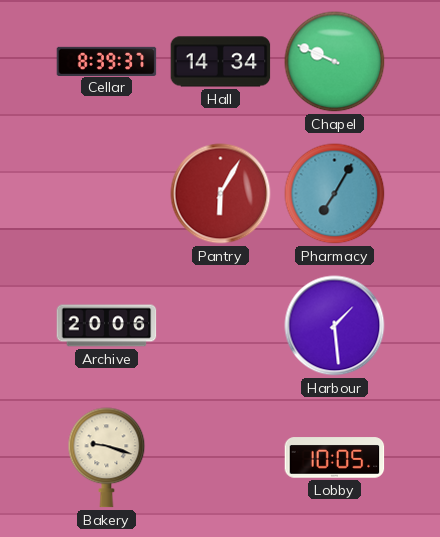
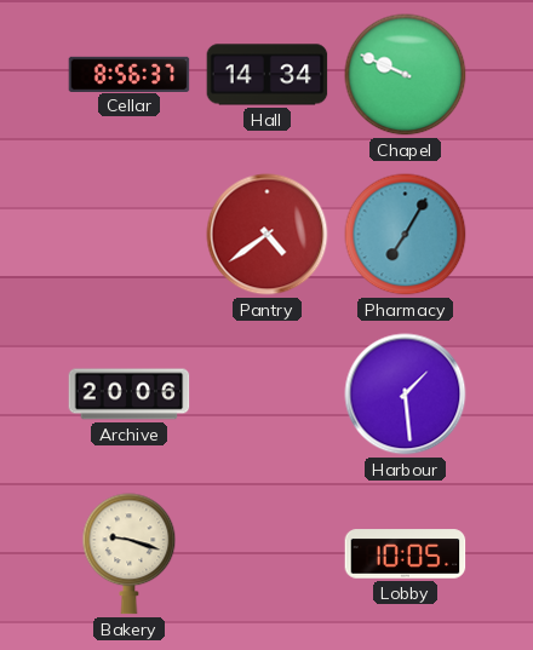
Cellar: 8:39 -> 8:56 (130, 74)
Pantry: 6:05 -> 4:39 (268, 235)
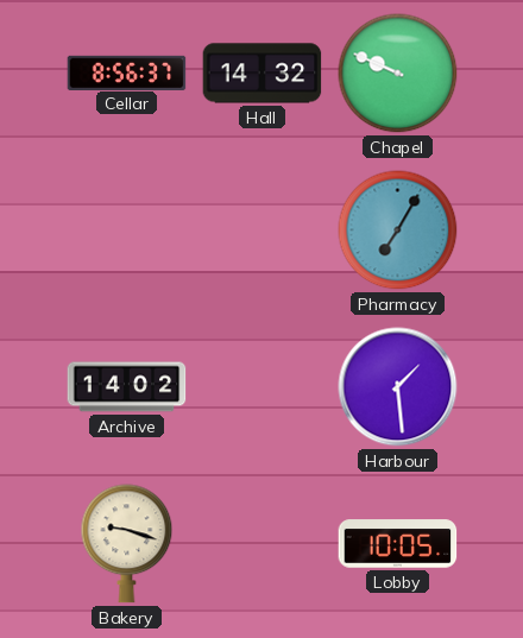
Hall: 14:34 -> 14:32 (263, 74)
Pantry: 4:39 -> none (268, 235)
Archive: 20:06 -> 14:02 (127, 387)
